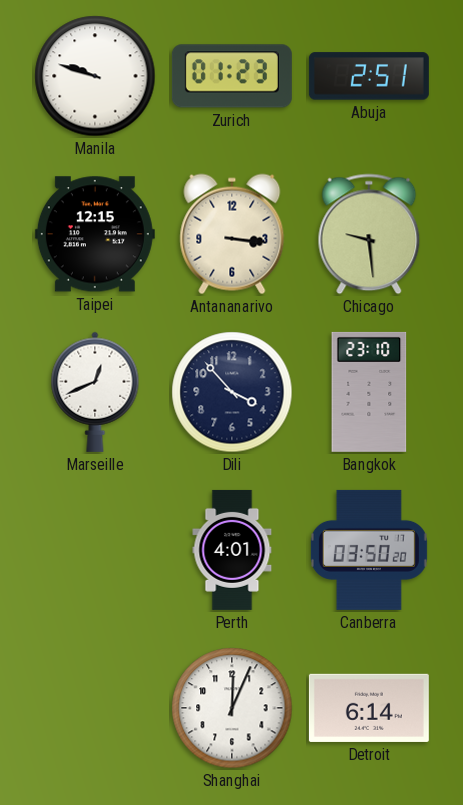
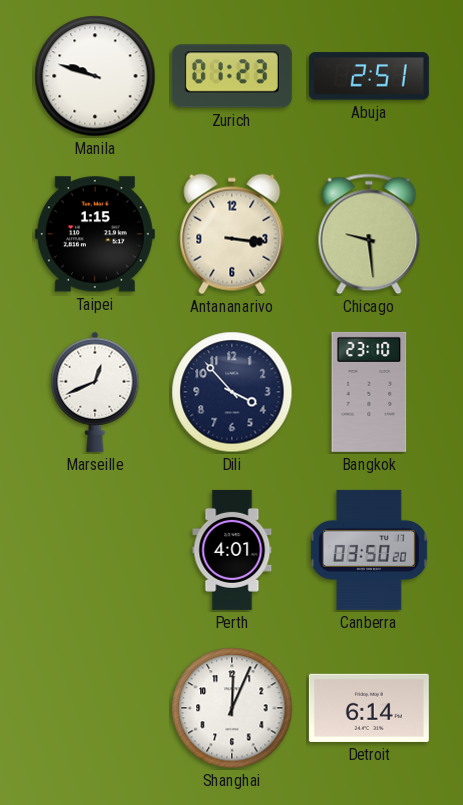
Taipei: 12:15 -> 1:15 (95, 234)
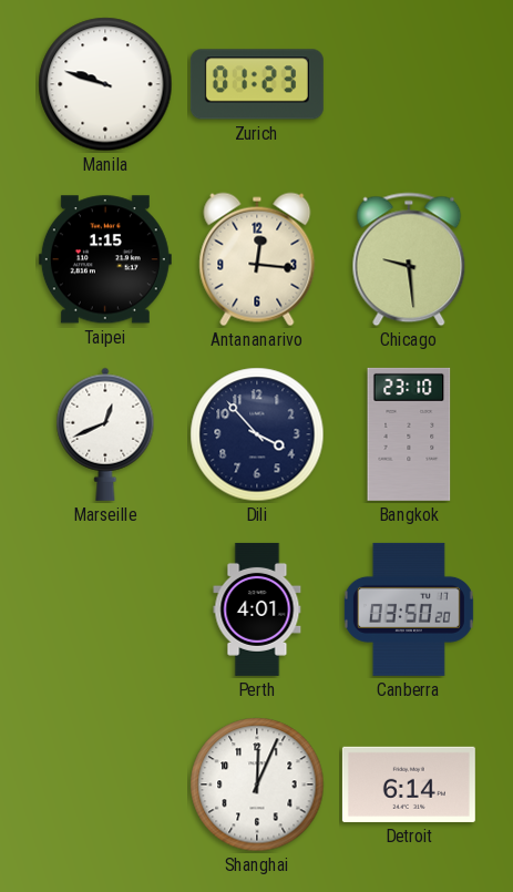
Abuja: 2:51 -> none (369, 76)
Antananarivo: 3:16 -> 12:16 (257, 259)
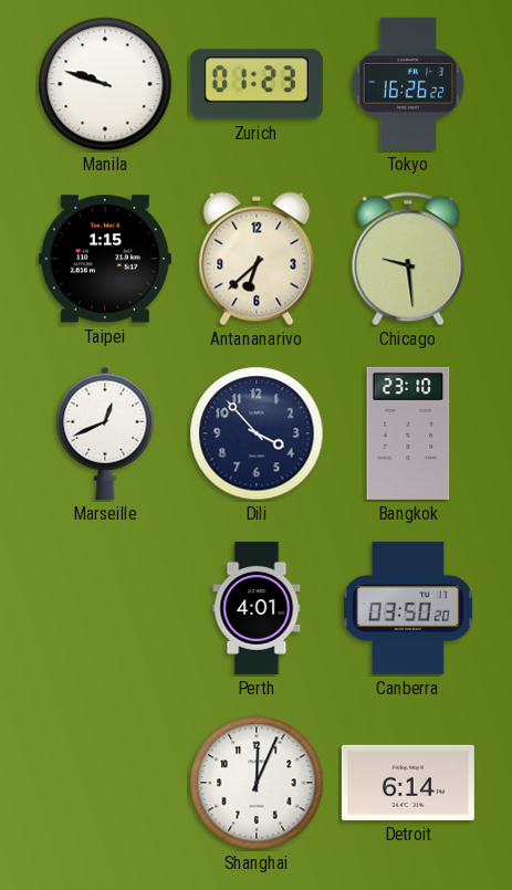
Tokyo: none -> 16:26 (408, 84)
Antananarivo: 12:16 -> 6:38 (257, 259)
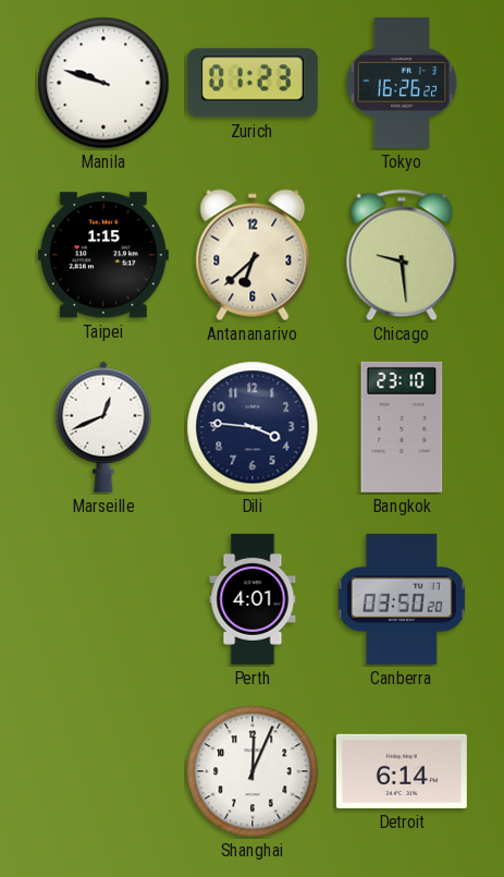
Dili: 3:53 -> 3:46 (253, 427)
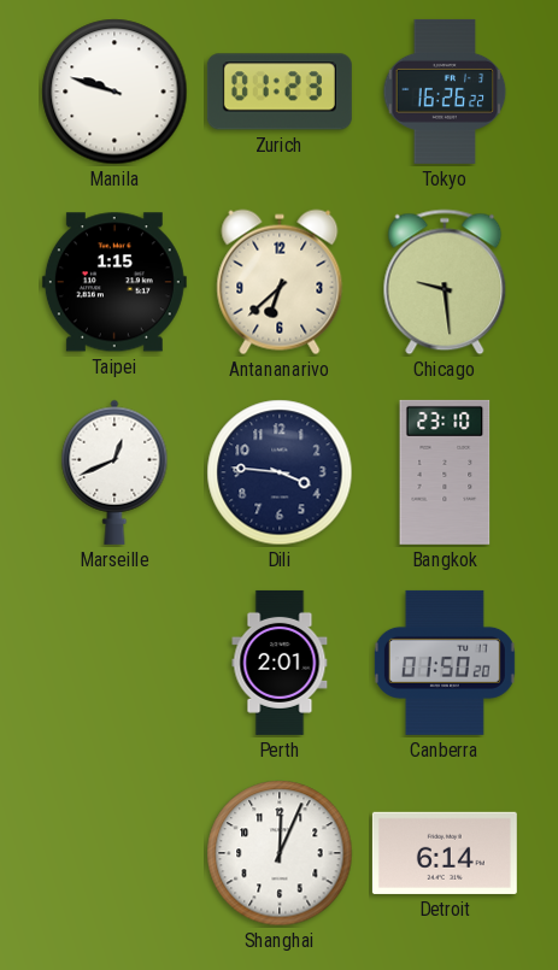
Perth: 4:01 -> 2:01 (280, 663)
Canberra: 03:50 -> 01:50 (445, 663)
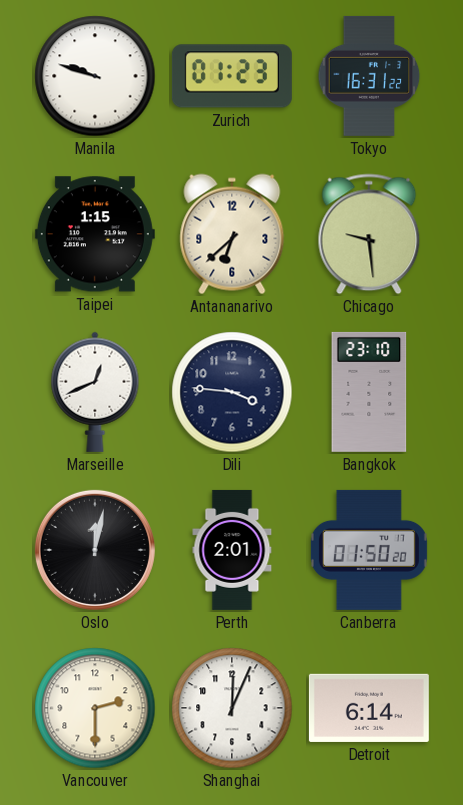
Tokyo: 16:26 -> 16:31 (369, 76)
Oslo: none -> 12:02 (95, 550)
Vancouver: none -> 2:30 (95, 708)
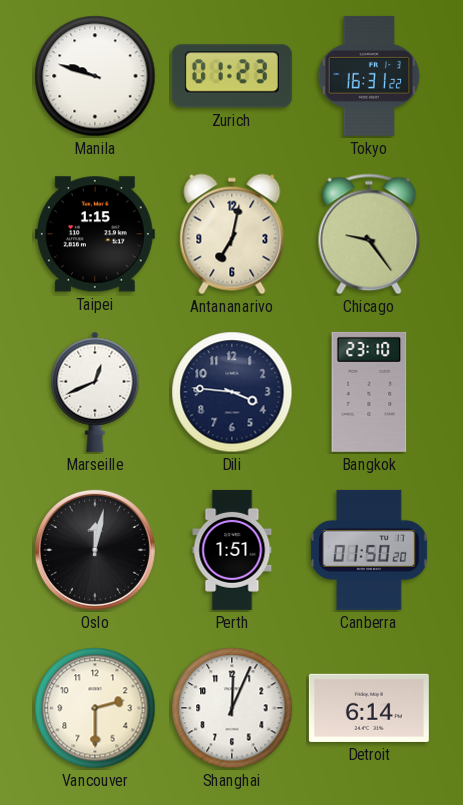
Antananarivo: 6:38 -> 7:02 (232, 234)
Chicago: 9:29 -> 9:24 (369, 234)
Perth: 2:01 -> 1:51 (232, 550)
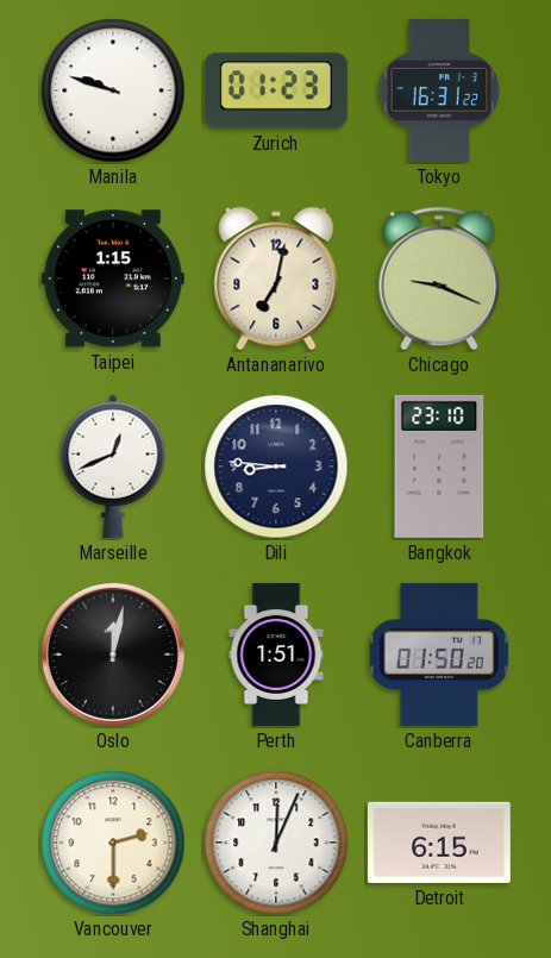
Chicago: 9:24 -> 9:19 (439, 278)
Dili: 3:46 -> 8:46 (276, 467)
Detroit: 6:14 -> 6:15 (439, 843)
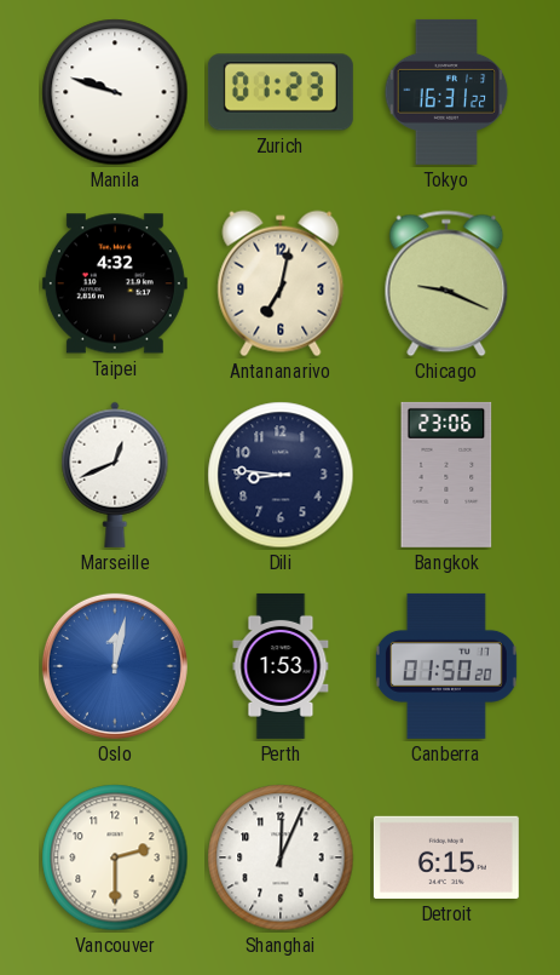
Taipei: 1:15 -> 4:32 (115, 283)
Bangkok: 23:10 -> 23:06 (446, 475)
Oslo dial: black -> blue (115, 666)
Perth: 1:51 -> 1:53 (281, 666)
